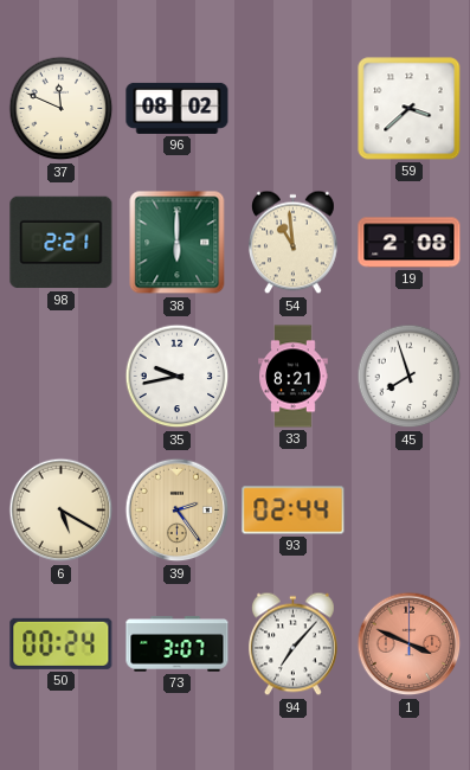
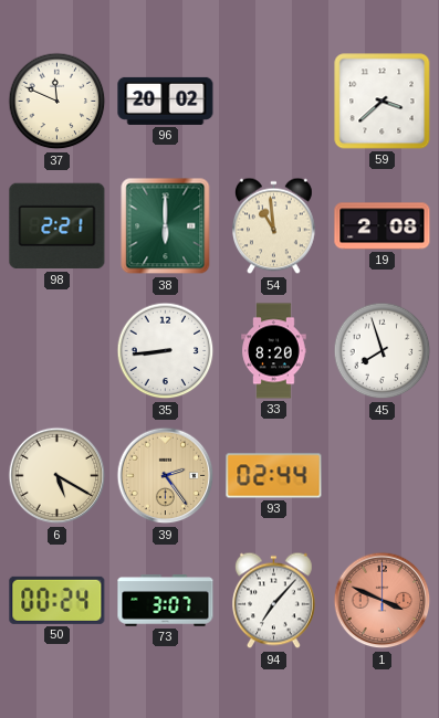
96: 08:02 -> 20:02 (166, 101)
35: 9:43 -> 8:44 (166, 351)
33: 8:21 -> 8:20 (274, 351)
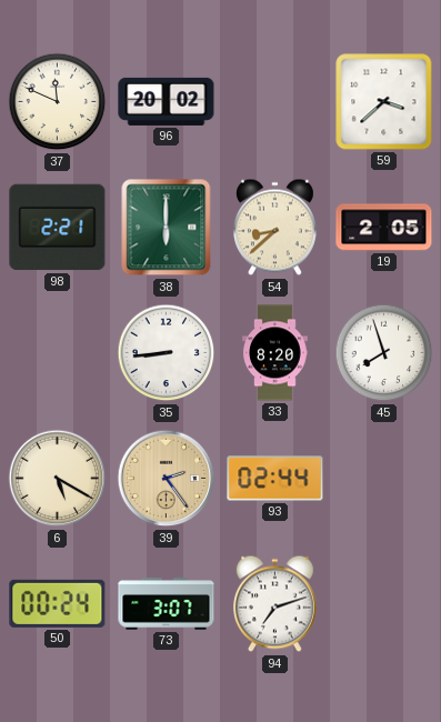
54: 10:59 -> 8:38 (275, 228)
19: 2:08 -> 2:05 (384, 228)
94: 7:07 -> 7:12 (275, 604)
1: 3:49 -> none (383, 601)
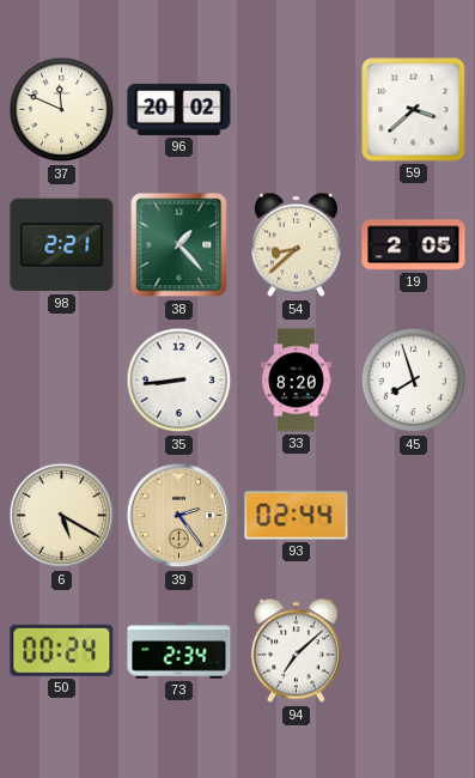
38: 6:00 -> 1:23 (179, 245)
73: 3:07 -> 2:34 (179, 651)
94: 7:12 -> 7:08 (297, 651)
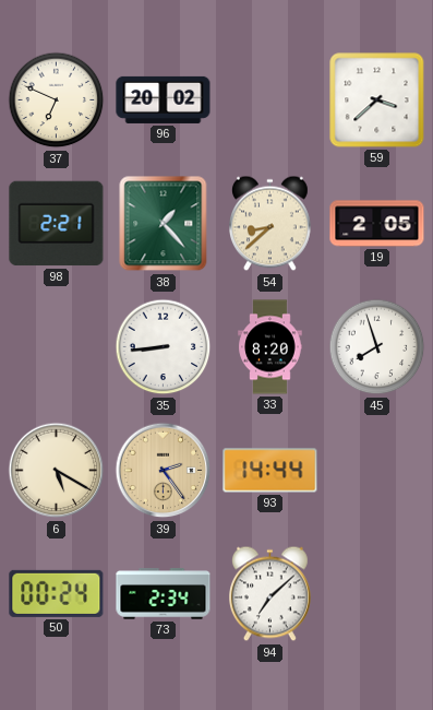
37: 11:49 -> 6:49 (57, 100)
93: 02:44 -> 14:44 (270, 471)
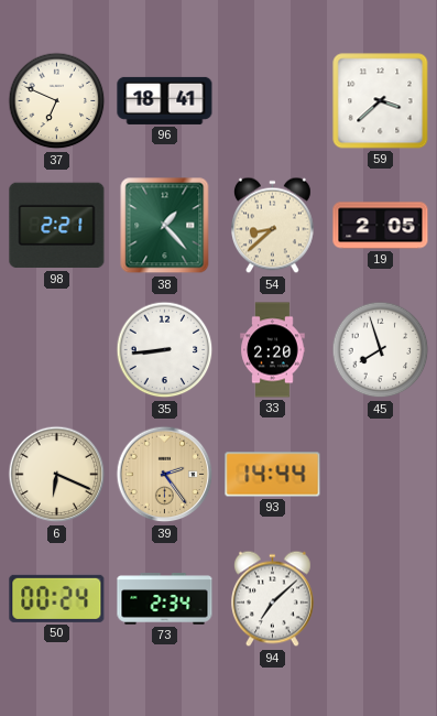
96: 20:02 -> 18:41 (165, 100)
33: 8:20 -> 2:20 (273, 350)
6: 5:20 -> 6:19 (57, 475)
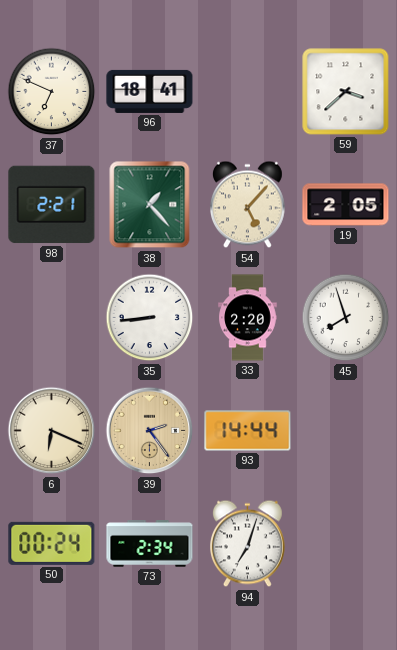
54: 8:38 -> 5:07 (248, 205)
94: 7:08 -> 7:03 (248, 544)
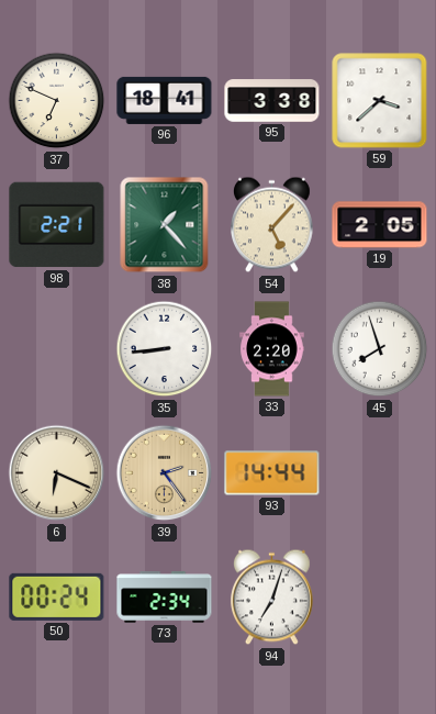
95: none -> 3:38 (272, 101)
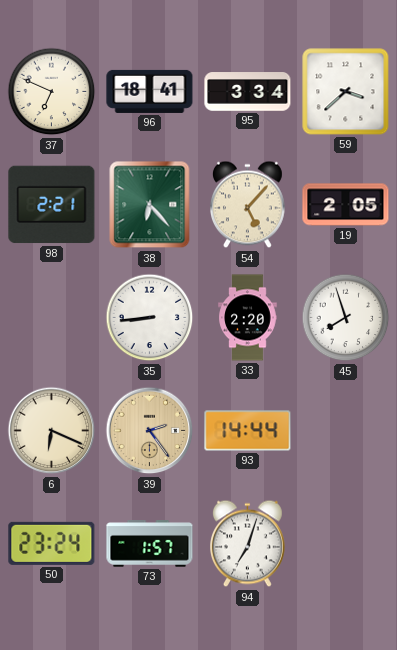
95: 3:38 -> 3:34 (248, 92)
38: 1:23 -> 6:23 (150, 205)
50: 00:24 -> 23:24 (52, 543)
73: 2:34 -> 1:57 (150, 544)
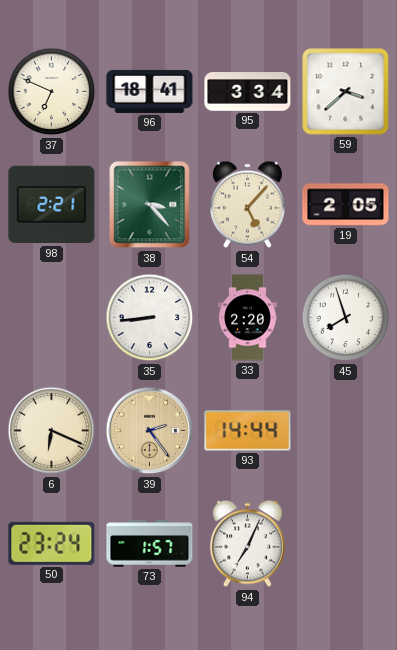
38: 6:23 -> 3:23 (150, 205)
94: 7:03 -> 7:04 (248, 544)
